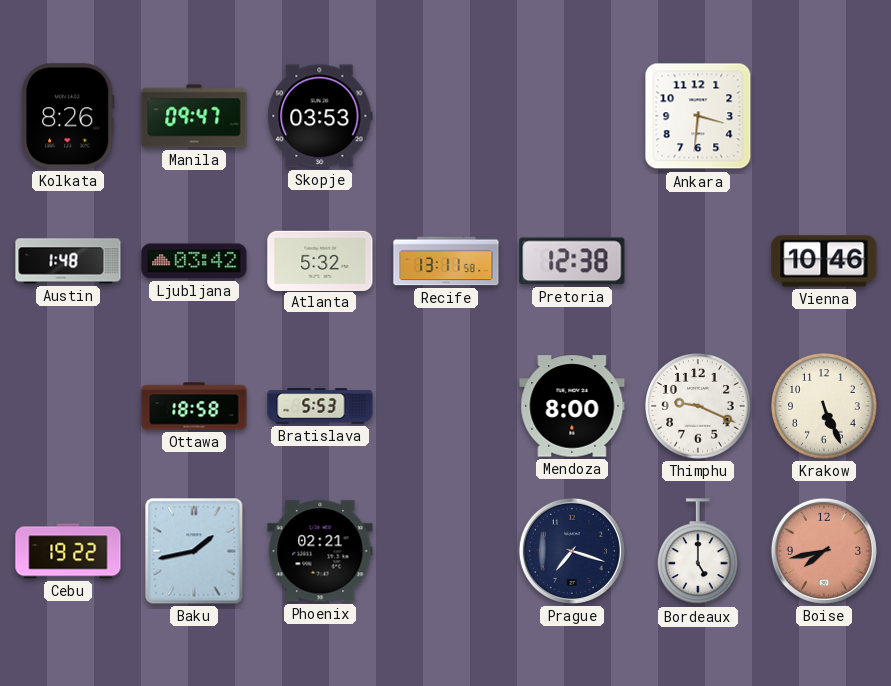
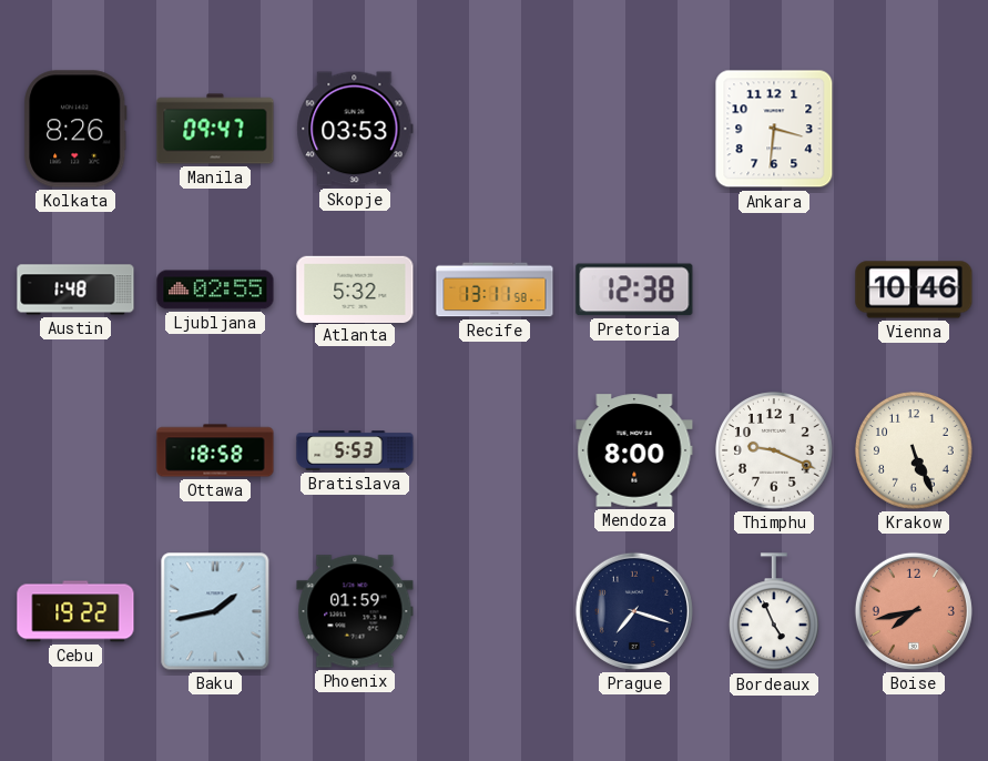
Ljubljana: 03:42 -> 02:55 (215, 290)
Phoenix: 02:21 -> 01:59 (355, 611)
Bordeaux: 5:00 -> 4:56 (775, 612)
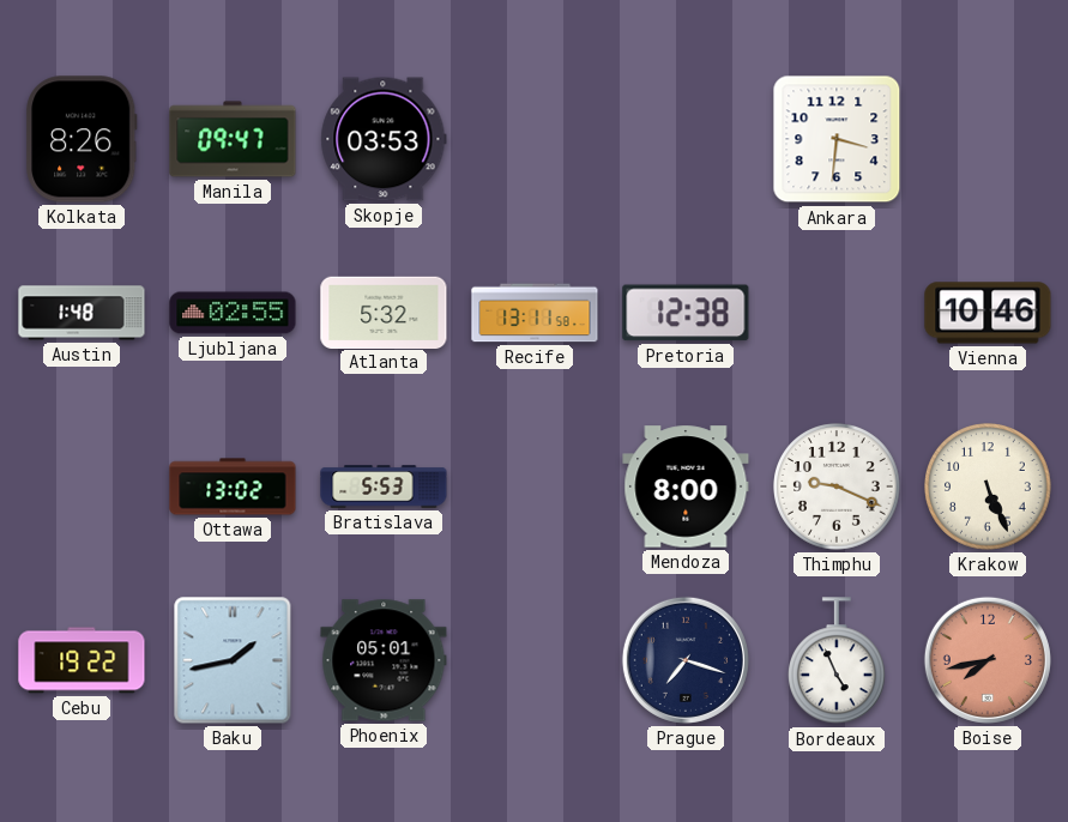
Ottawa: 18:58 -> 13:02 (233, 486)
Phoenix: 01:59 -> 05:01 (384, 660)
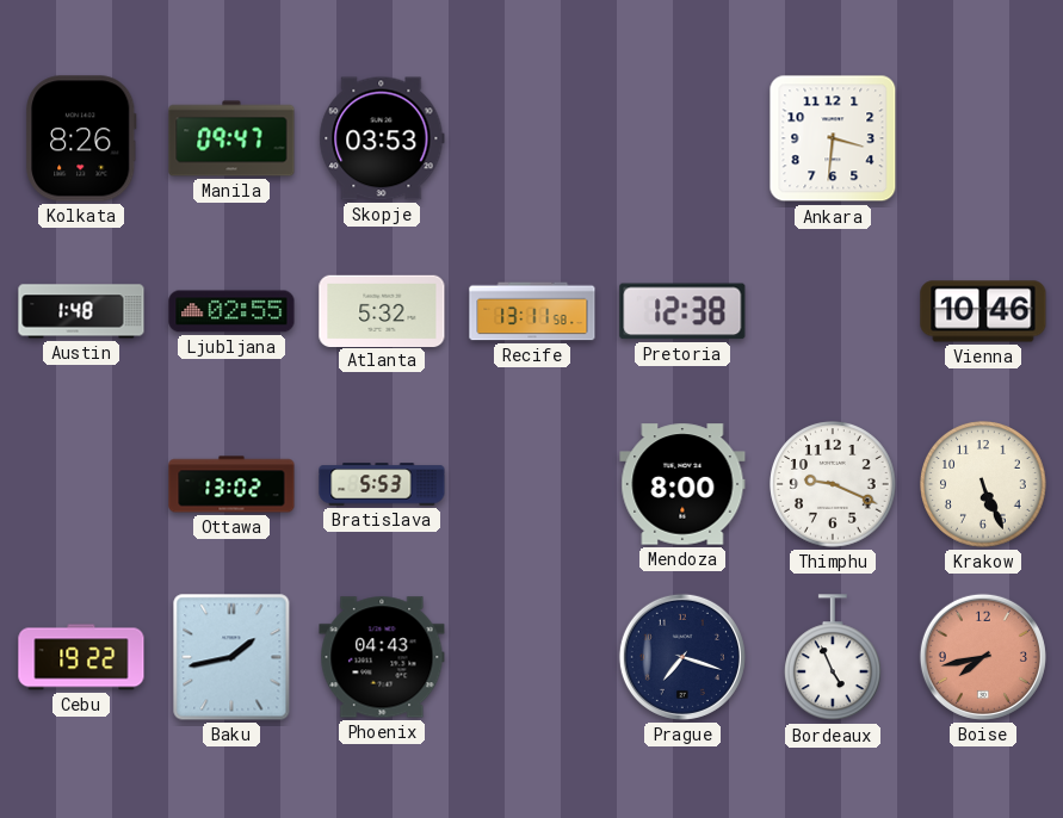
Phoenix: 05:01 -> 04:43 (382, 657)
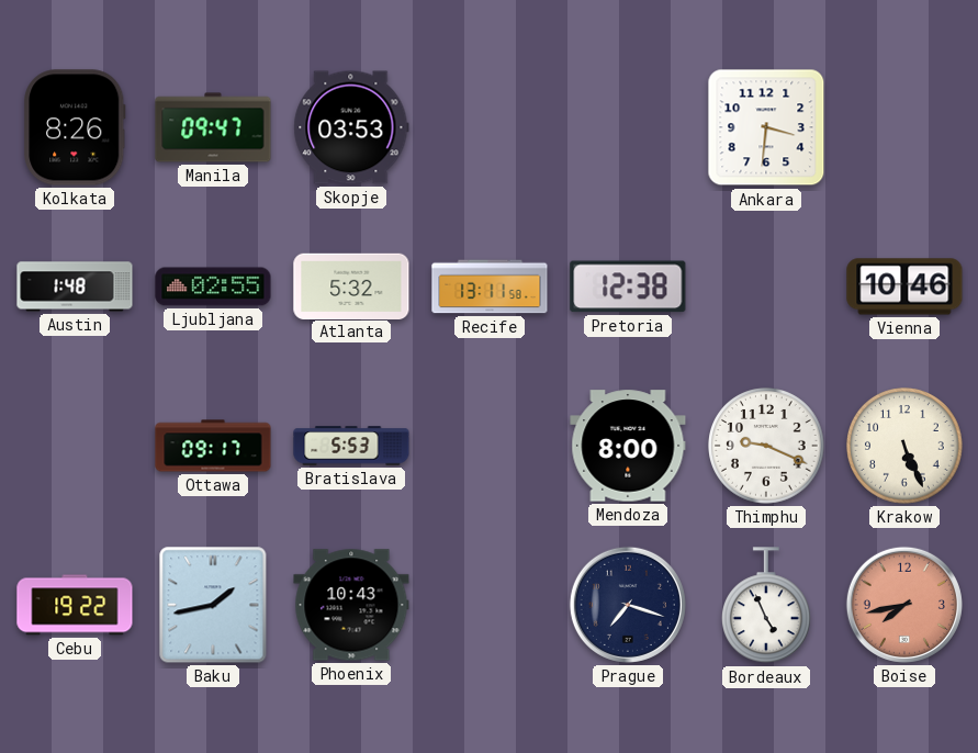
Ottawa: 13:02 -> 09:17 (213, 446)
Phoenix: 04:43 -> 10:43 (351, 605)
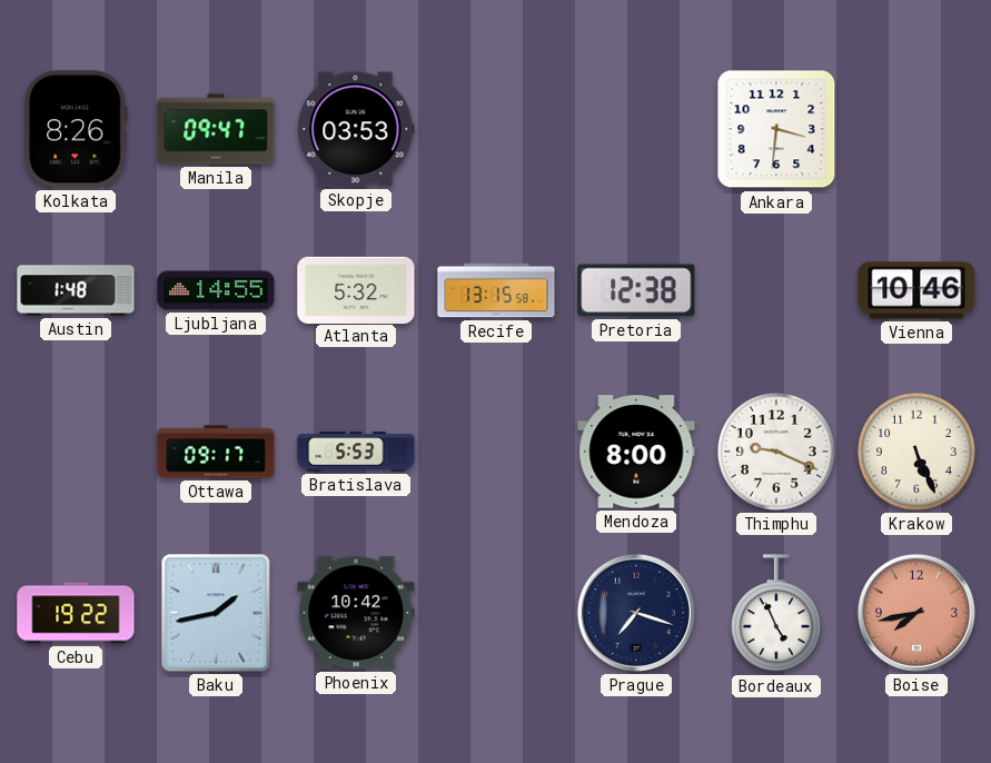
Ljubljana: 02:55 -> 14:55 (216, 290)
Recife: 13:11 -> 13:15 (496, 290)
Phoenix: 10:43 -> 10:42 (356, 613)
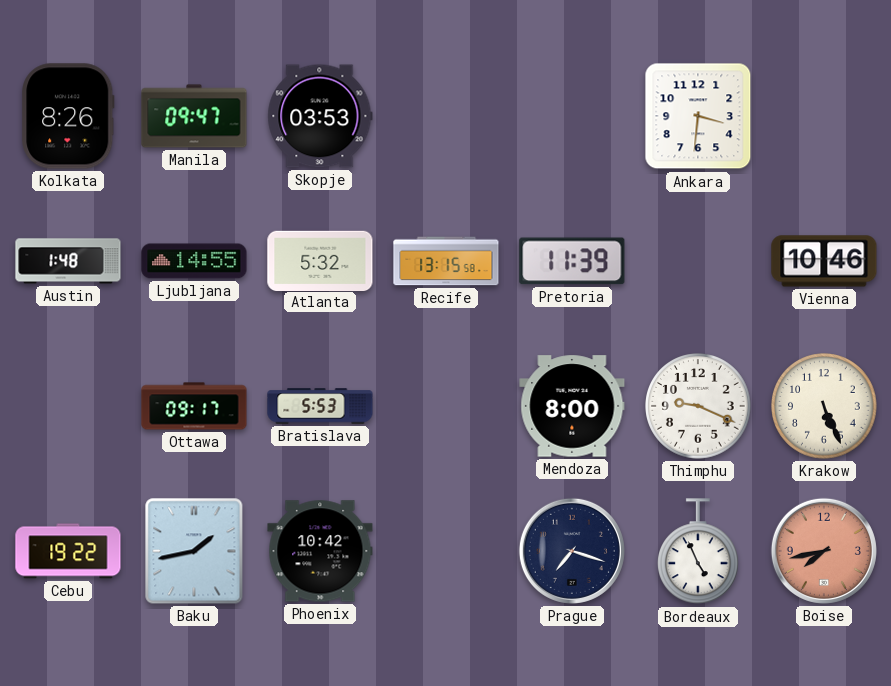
Pretoria: 12:38 -> 11:39 (572, 261)
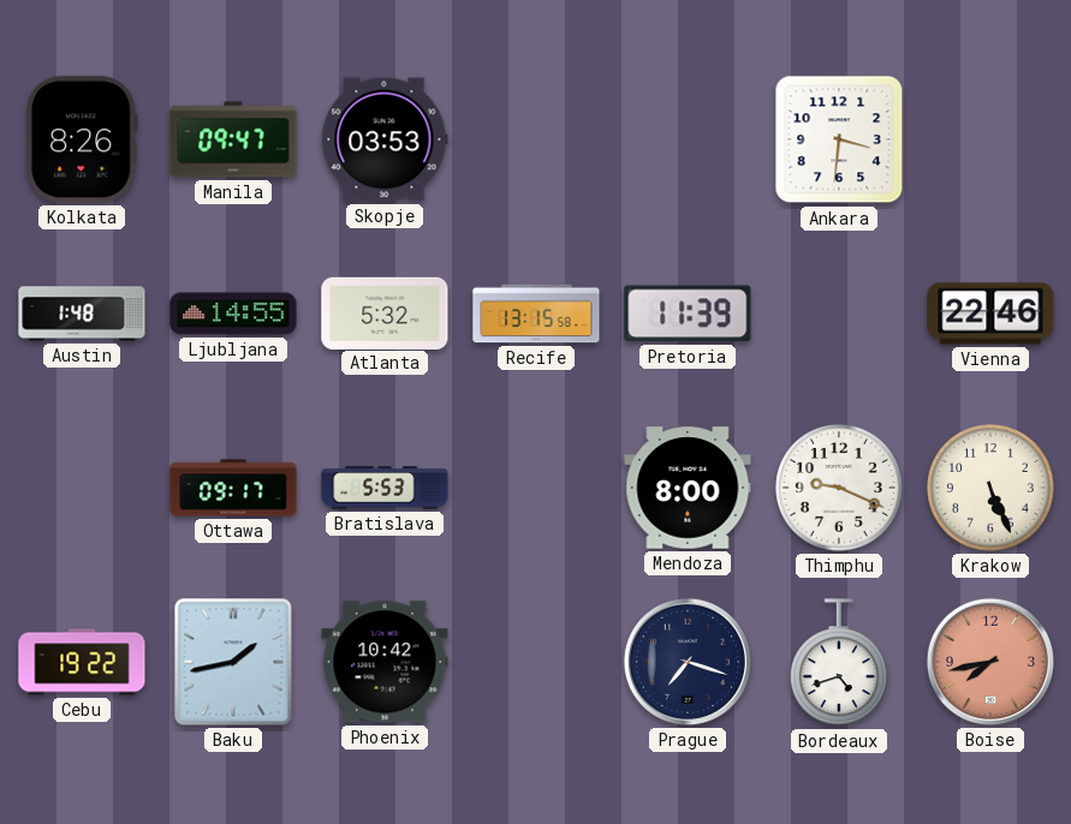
Vienna: 10:46 -> 22:46 (990, 314)
Bordeaux: 4:56 -> 4:42 (840, 663)
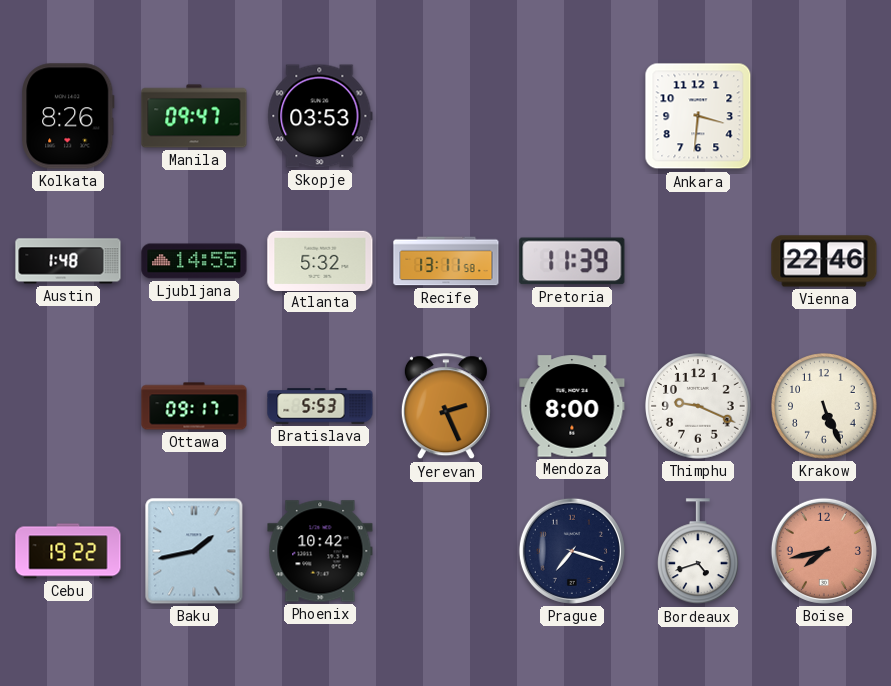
Recife: 13:15 -> 13:11 (446, 261)
Yerevan: none -> 2:26 (446, 407)
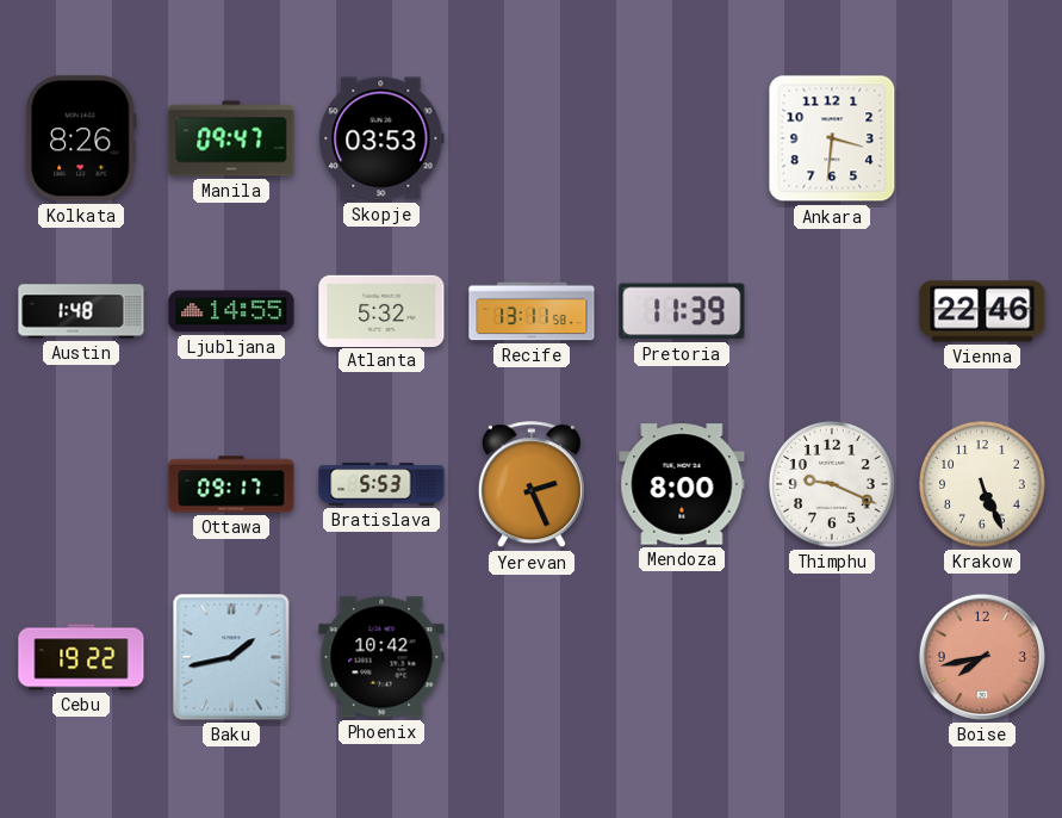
Prague: 7:18 -> none (572, 551)
Bordeaux: 4:42 -> none (699, 552)
